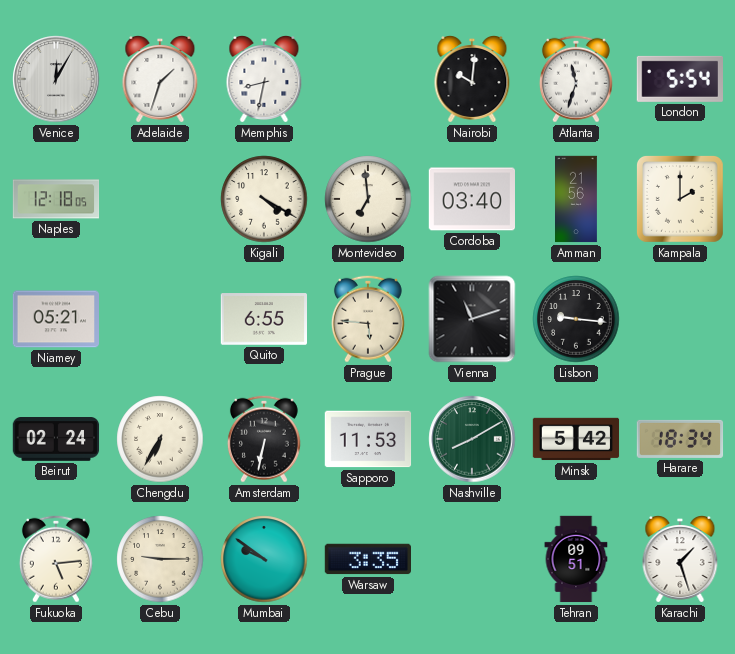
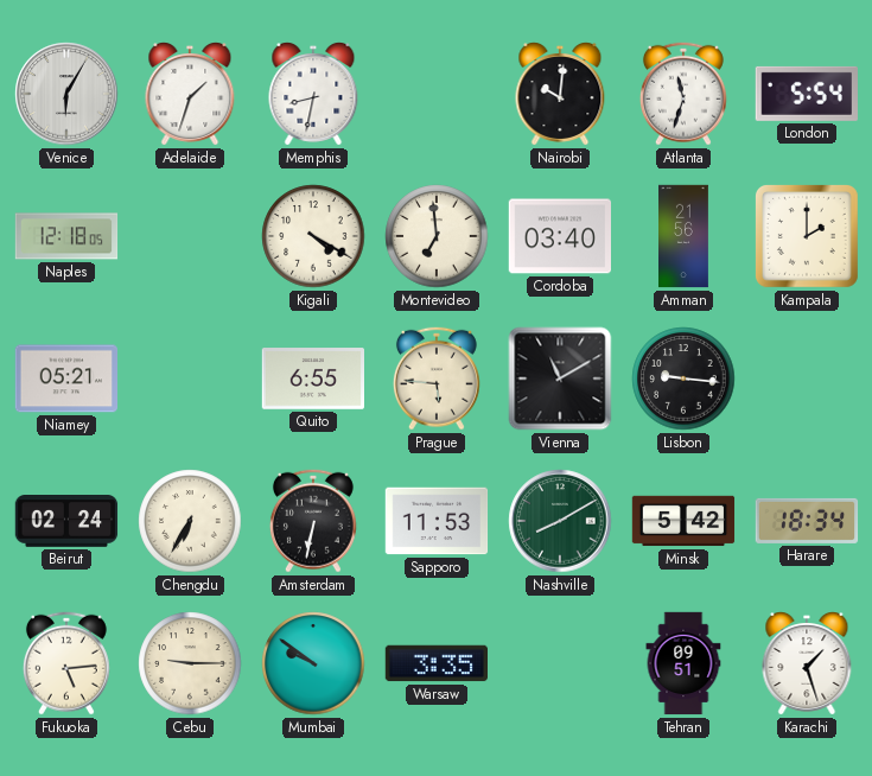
Venice: 12:05 -> 6:05 (66, 94)
Vienna: 11:12 -> 11:10 (560, 379)
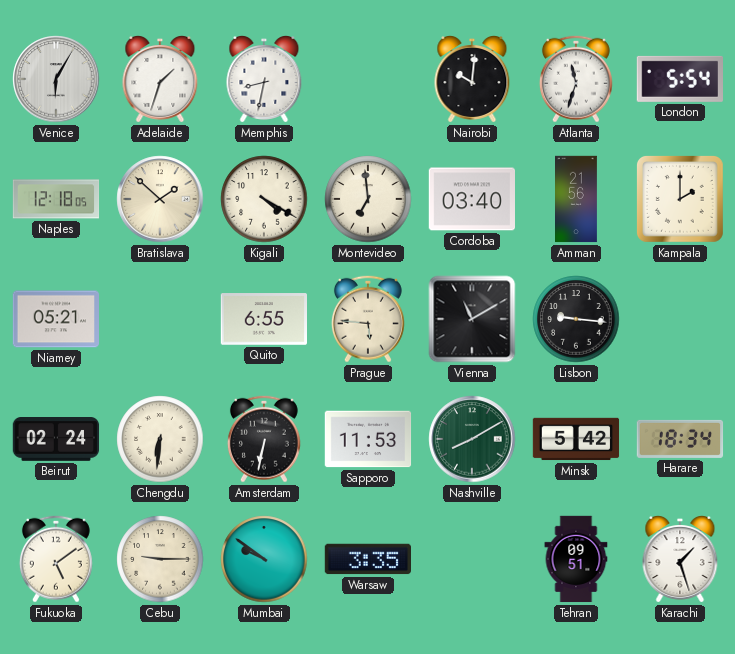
Bratislava: none -> 1:52 (160, 199)
Chengdu: 6:35 -> 6:31 (160, 439)
Fukuoka: 5:14 -> 5:09 (56, 559)
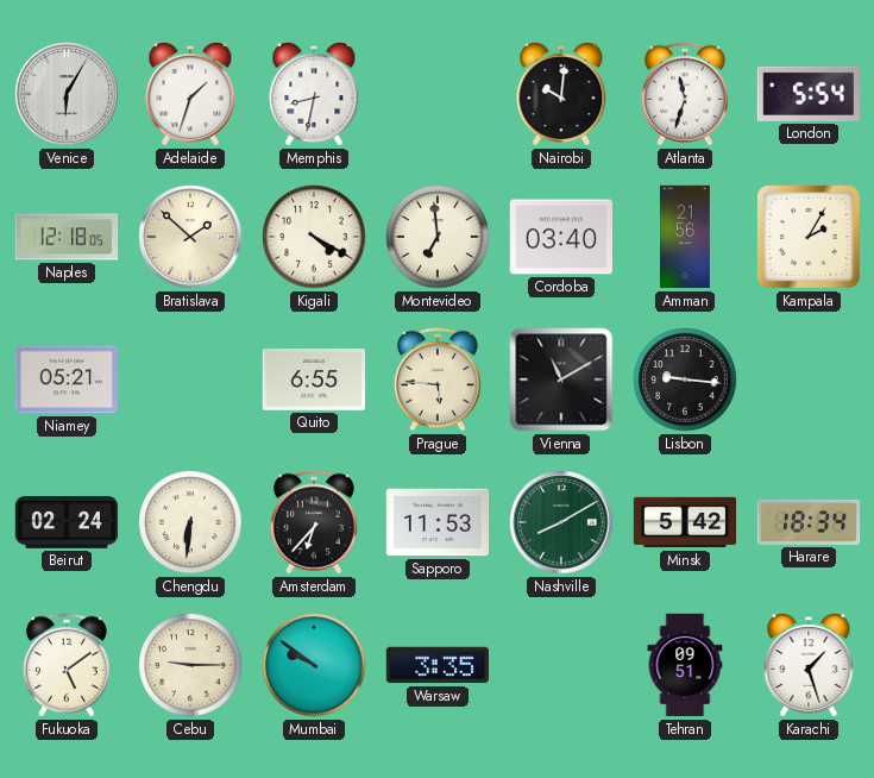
Kampala: 2:00 -> 2:05 (809, 237)
Amsterdam: 6:32 -> 6:37 (314, 522)
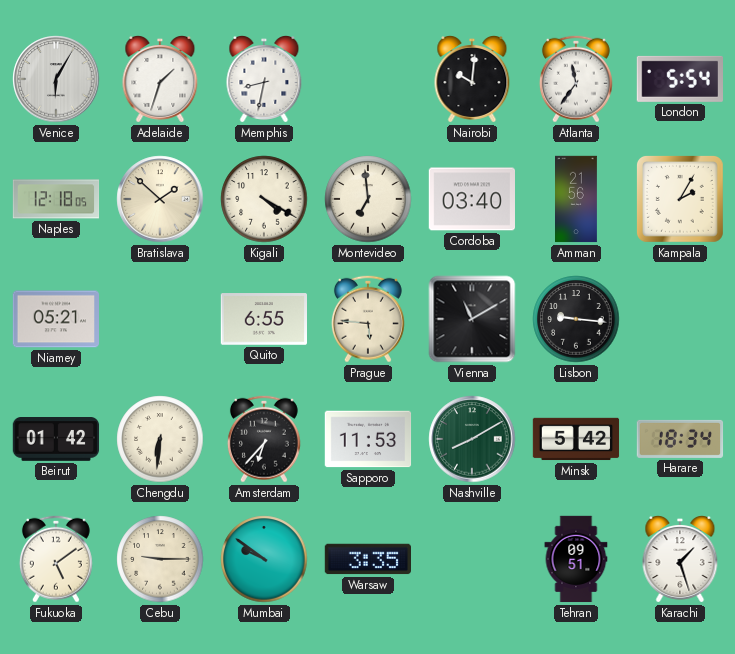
Atlanta: 11:33 -> 11:36 (576, 79)
Beirut: 02:24 -> 01:42 (56, 440)
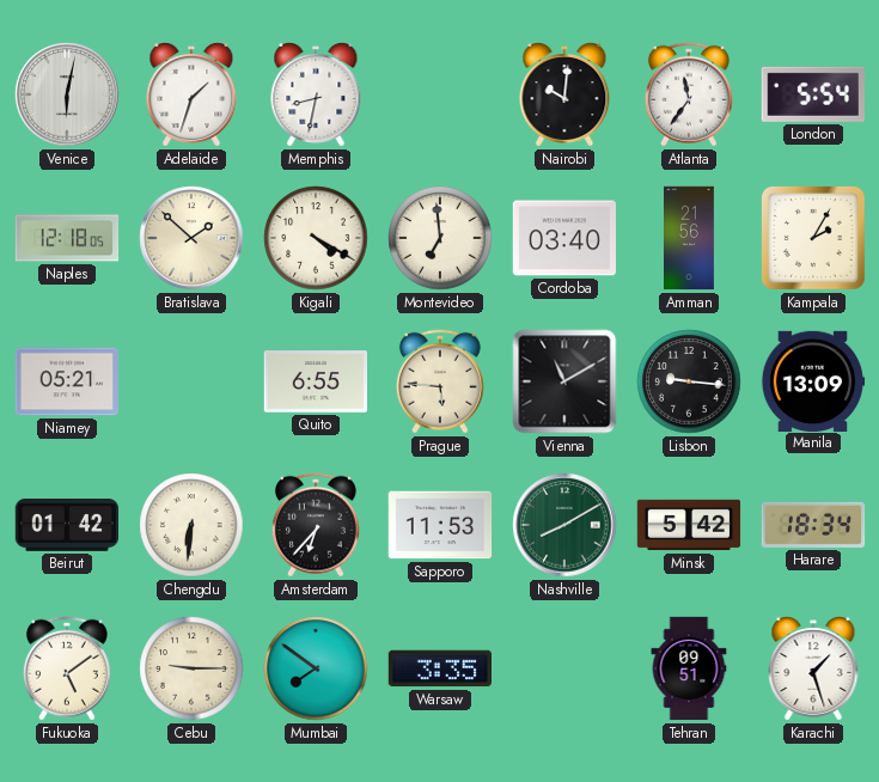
Venice: 6:05 -> 6:02 (67, 94)
Manila: none -> 13:09 (813, 380)
Mumbai: 9:51 -> 7:51 (316, 668)
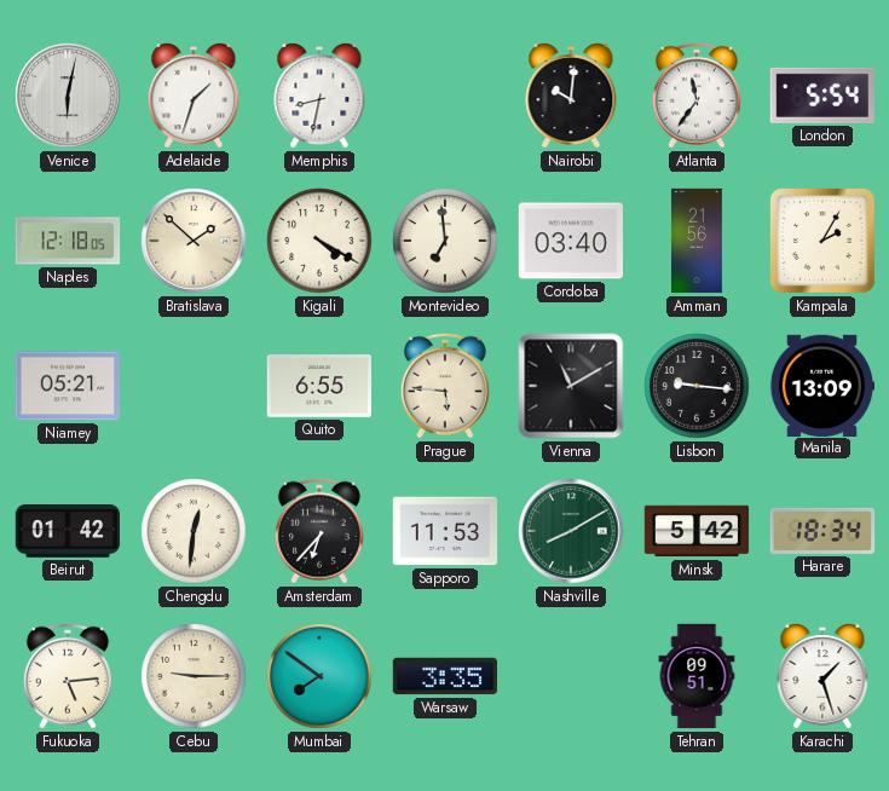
Chengdu: 6:31 -> 12:31 (194, 531)
Fukuoka: 5:09 -> 5:14 (68, 676)
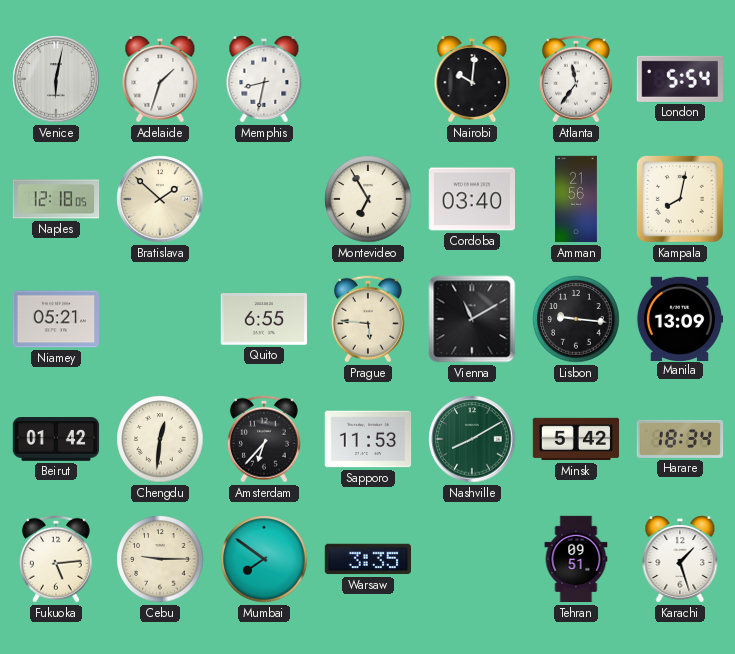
Kigali: 4:20 -> none (319, 241)
Montevideo: 6:59 -> 6:55 (368, 199)
Kampala: 2:05 -> 8:02 (680, 199)
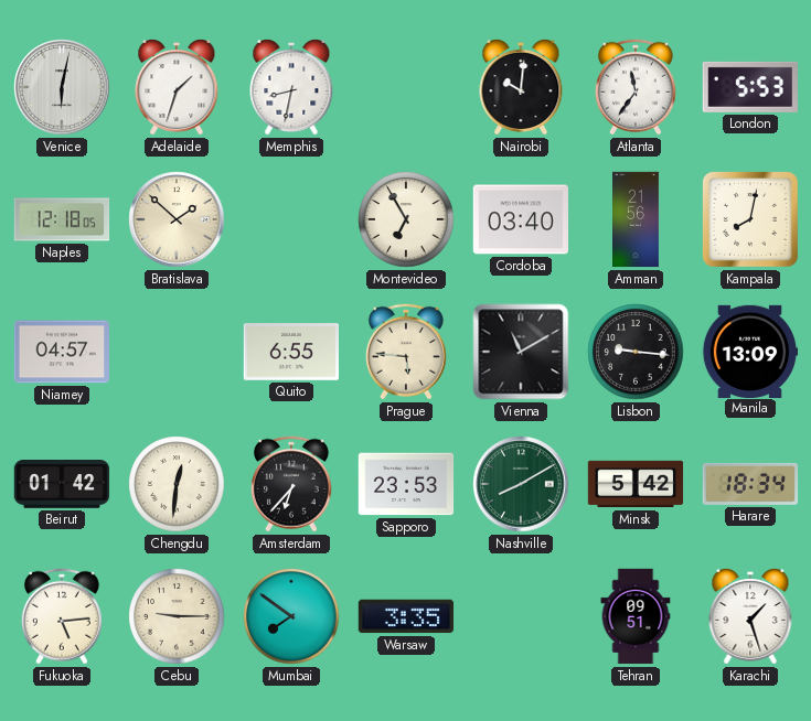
London: 5:54 -> 5:53 (749, 87)
Niamey: 05:21 -> 04:57 (61, 352)
Sapporo: 11:53 -> 23:53 (406, 484)
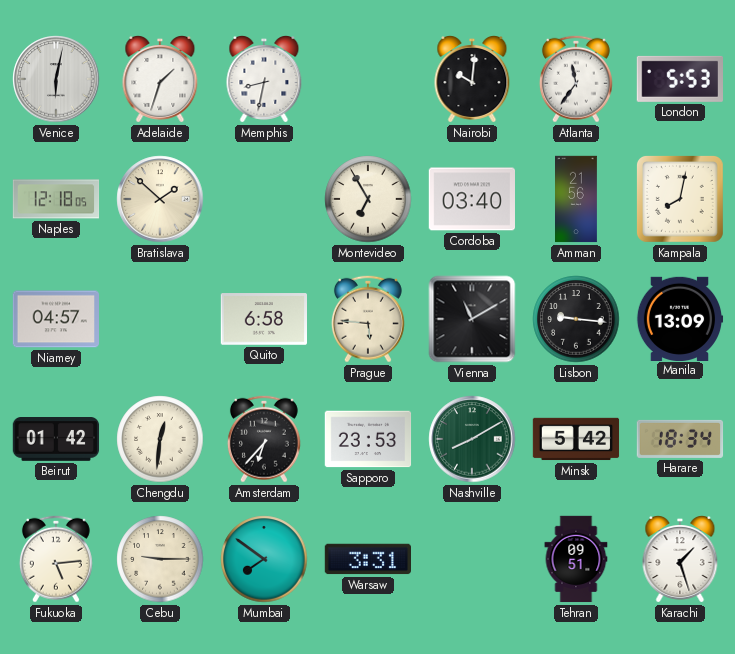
Quito: 6:55 -> 6:58 (264, 319)
Warsaw: 3:35 -> 3:31 (368, 559)
